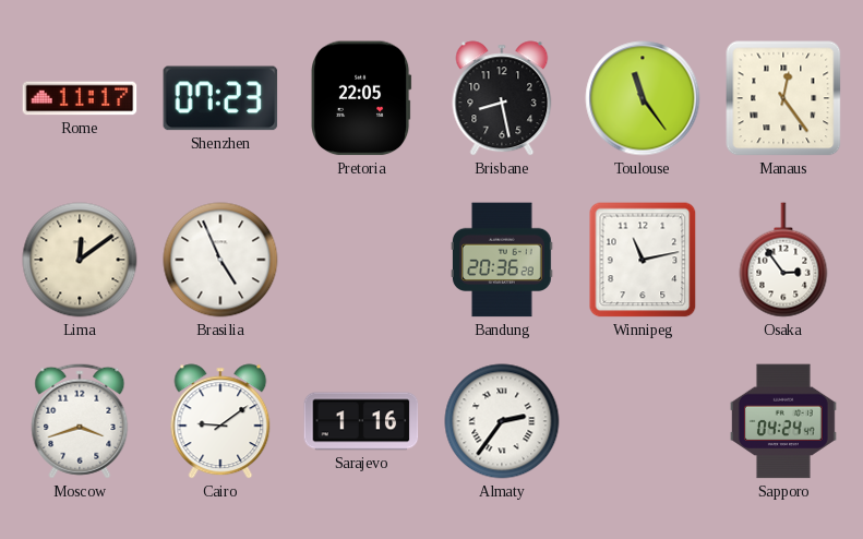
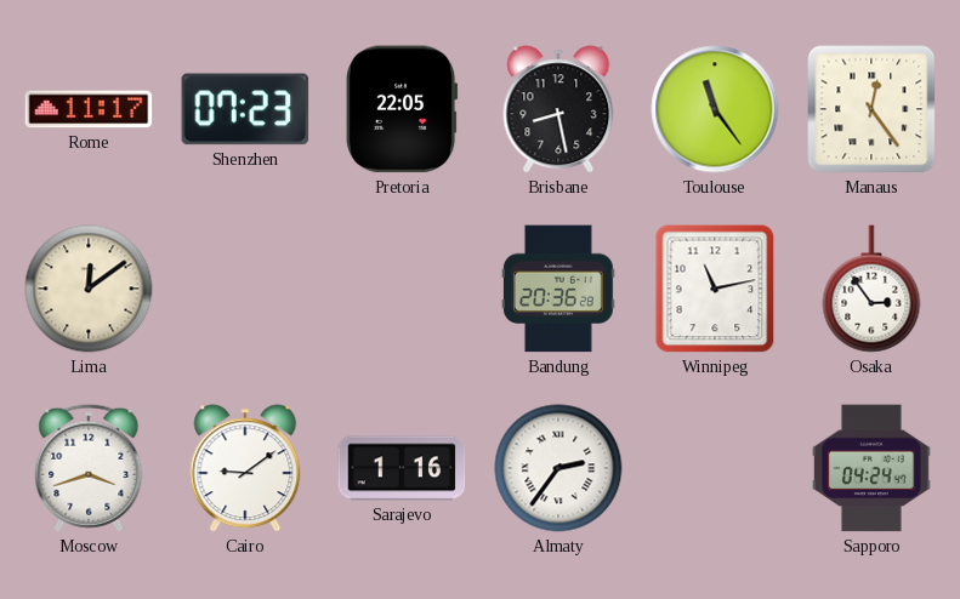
Brasilia: 4:56 -> none (220, 260)
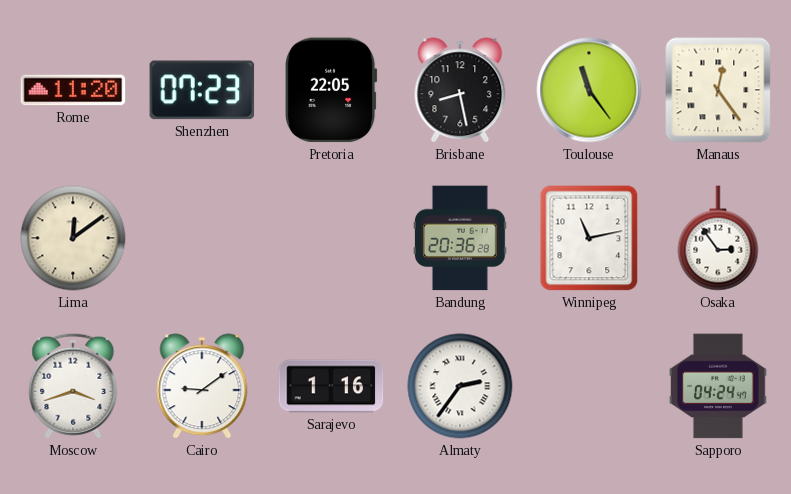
Rome: 11:17 -> 11:20 (73, 90)
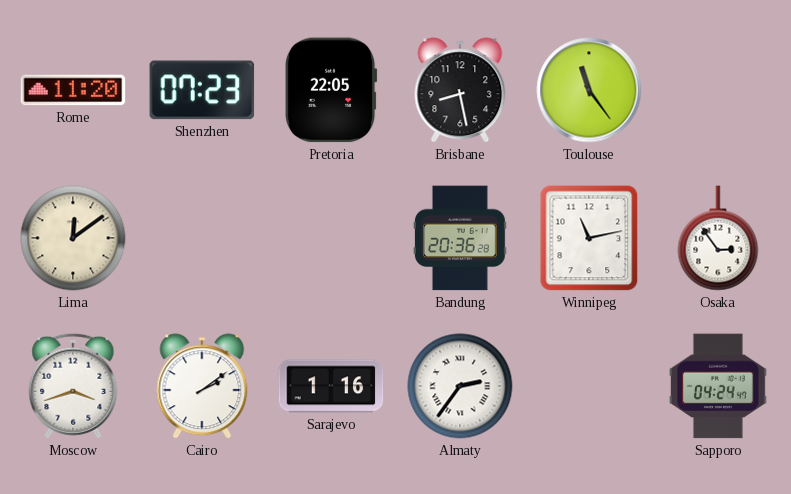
Manaus: 12:24 -> none (718, 90)
Cairo: 9:09 -> 2:09 (202, 386)
